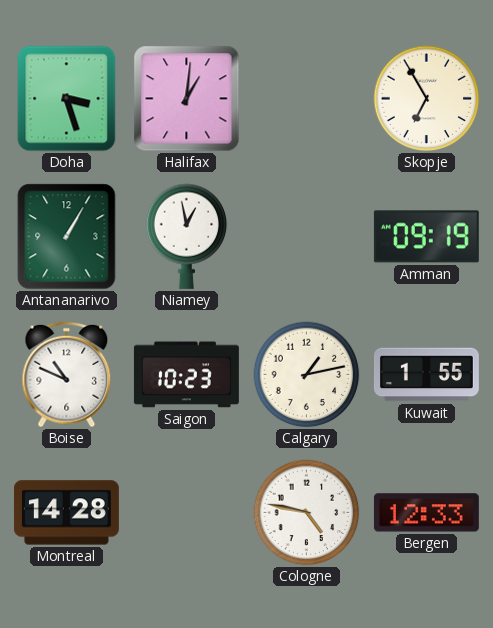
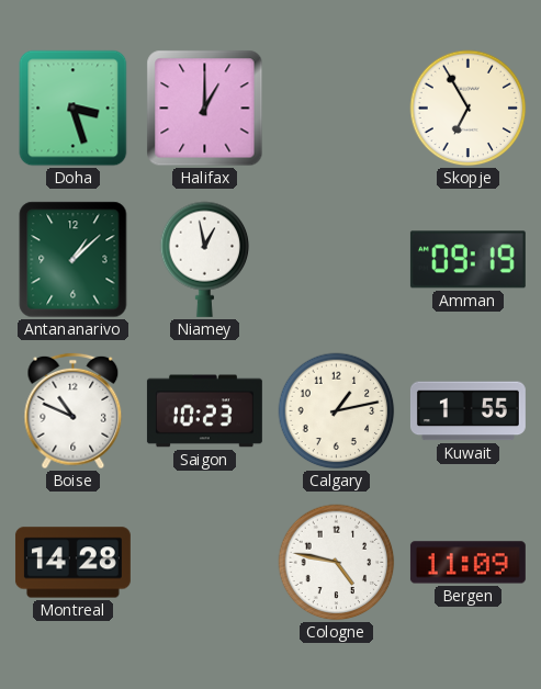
Halifax: 1:01 -> 1:00 (205, 109)
Antananarivo: 1:05 -> 1:08 (74, 260)
Bergen: 12:33 -> 11:09 (467, 563)
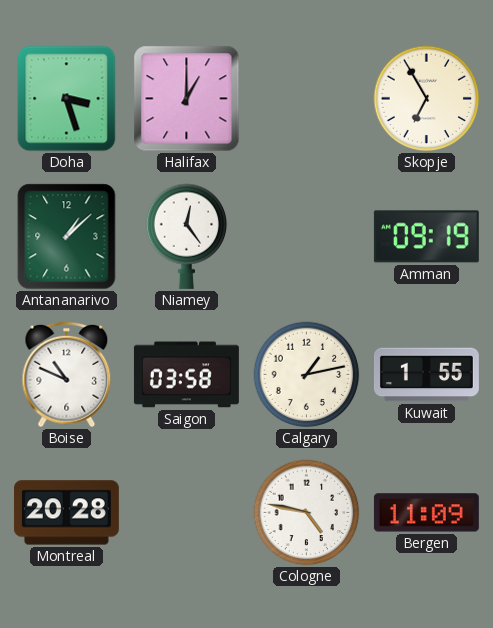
Niamey: 12:58 -> 12:24 (187, 236)
Saigon: 10:23 -> 03:58 (186, 375)
Montreal: 14:28 -> 20:28 (66, 513)
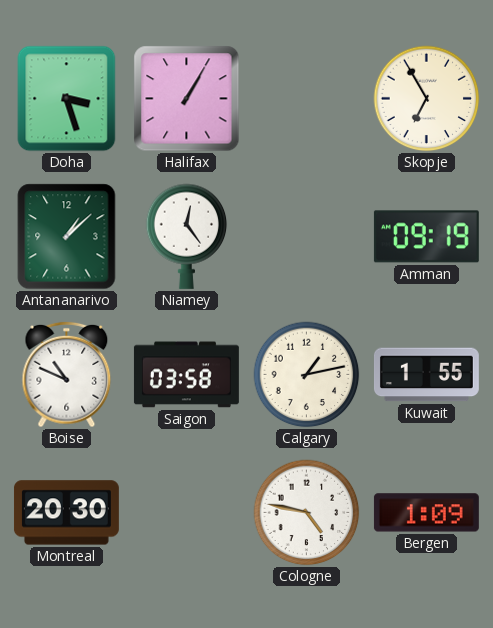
Halifax: 1:00 -> 1:05 (187, 99)
Montreal: 20:28 -> 20:30 (66, 513)
Bergen: 11:09 -> 1:09 (426, 513)
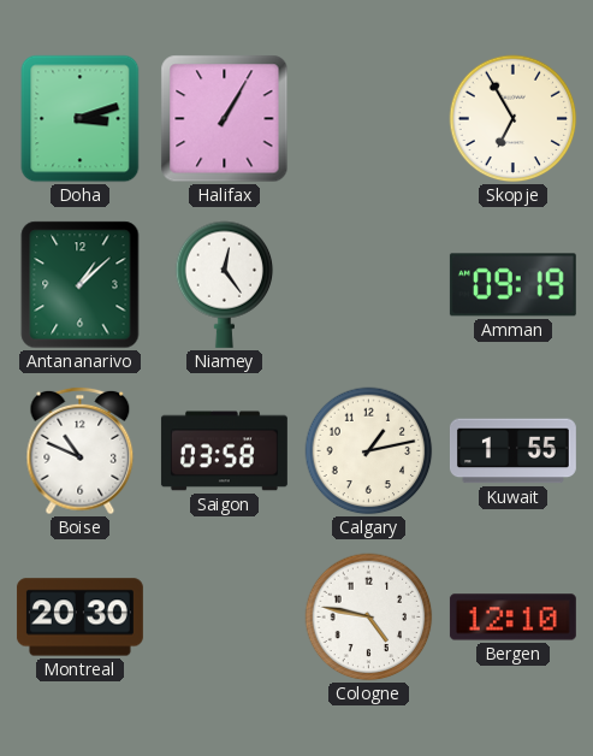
Doha: 3:27 -> 3:12 (81, 119)
Bergen: 1:09 -> 12:10 (512, 618)
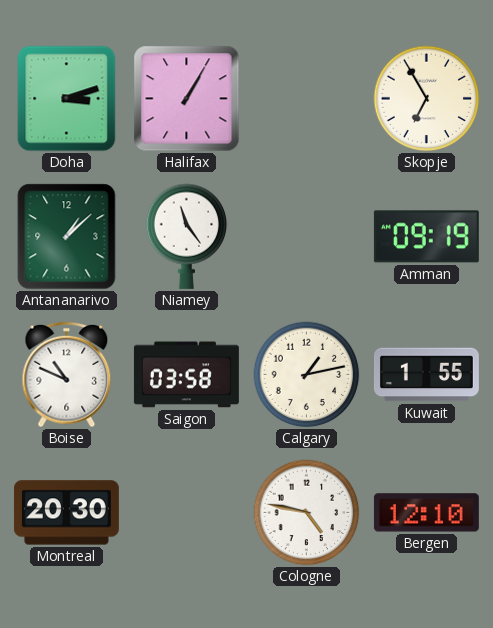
Niamey: 12:24 -> 11:24 (187, 236)
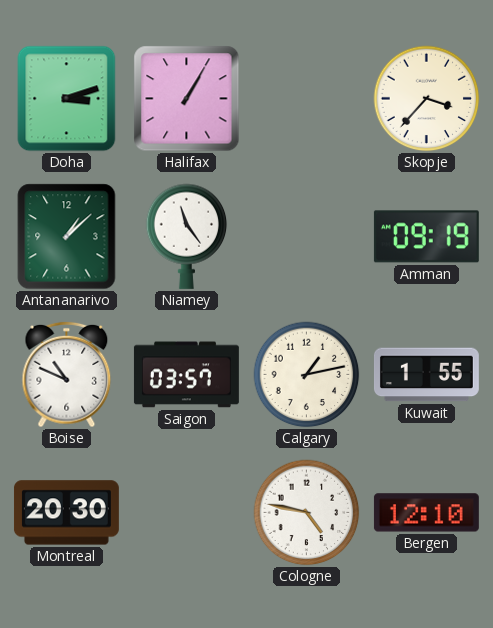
Skopje: 6:55 -> 3:37 (427, 99)
Saigon: 03:58 -> 03:57 (186, 375)
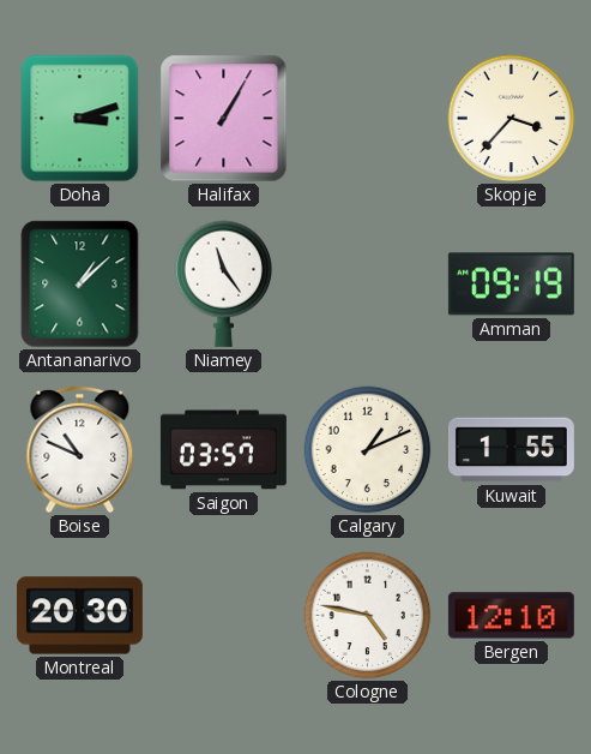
Calgary: 1:13 -> 1:11 (368, 450)
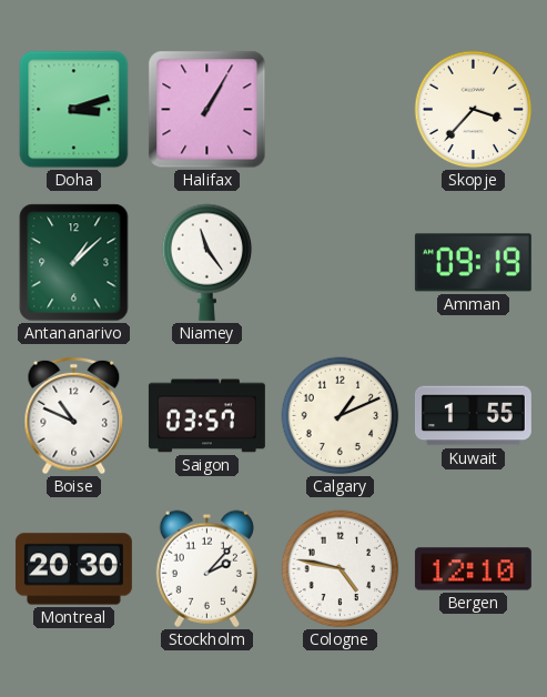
Stockholm: none -> 2:07 (206, 568)
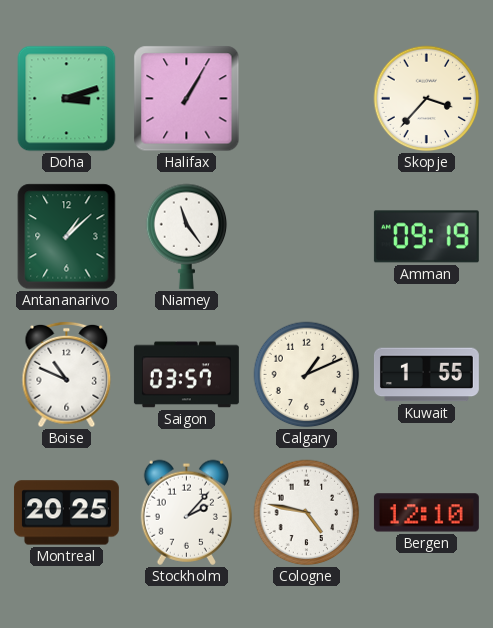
Montreal: 20:30 -> 20:25 (66, 513)
